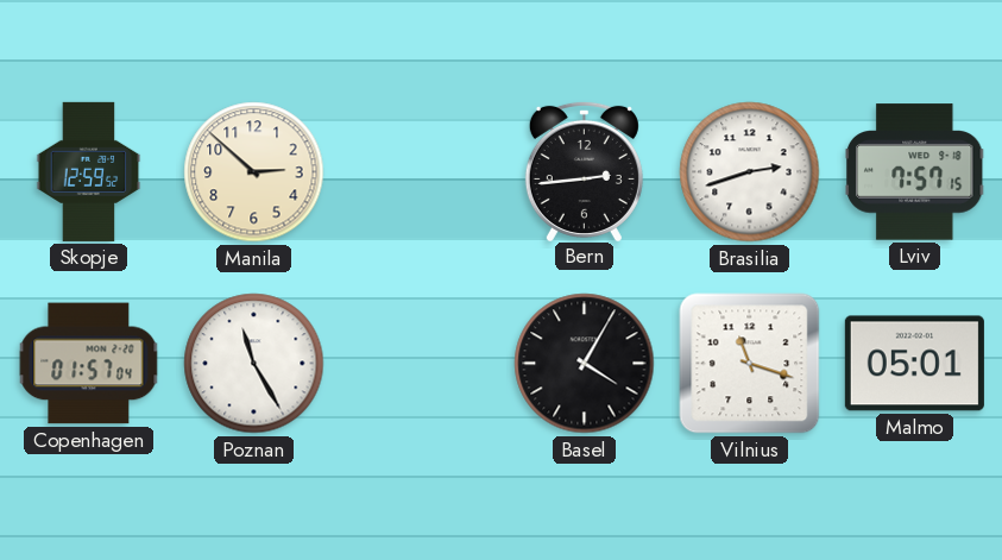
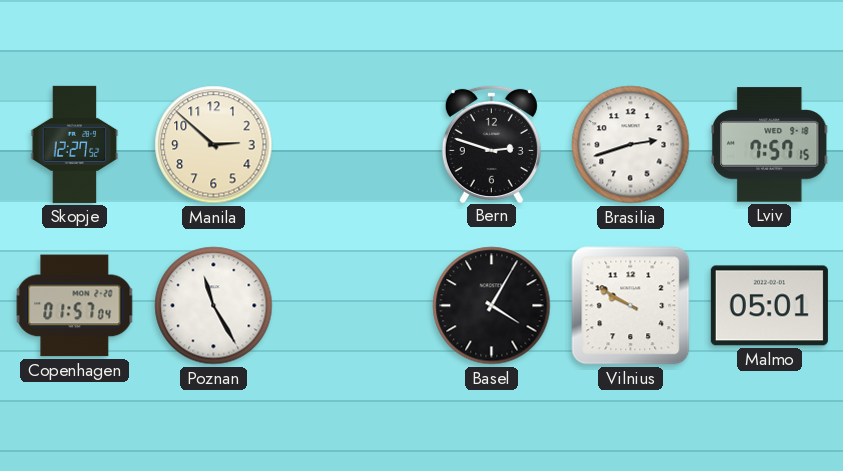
Skopje: 12:59 -> 12:27 (75, 144)
Bern: 2:44 -> 2:48 (491, 143)
Vilnius: 11:18 -> 9:50 (631, 306)
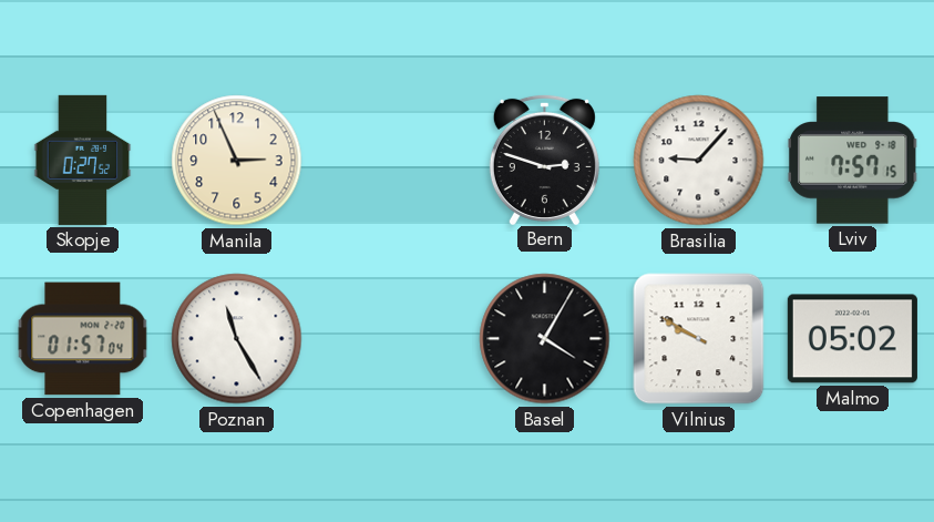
Skopje: 12:27 -> 0:27 (83, 160)
Manila: 2:52 -> 2:56 (237, 161)
Brasilia: 2:42 -> 9:07 (699, 161)
Malmo: 05:01 -> 05:02 (852, 339)
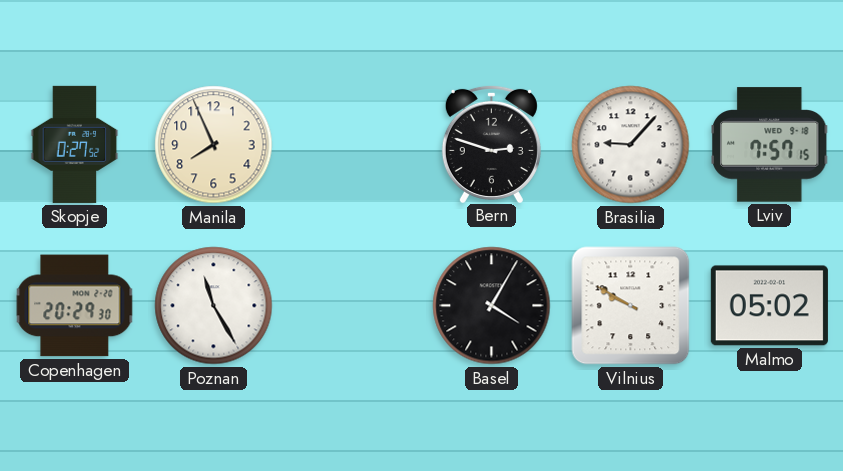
Manila: 2:56 -> 7:56 (214, 145)
Copenhagen: 01:57 -> 20:29 (75, 306)
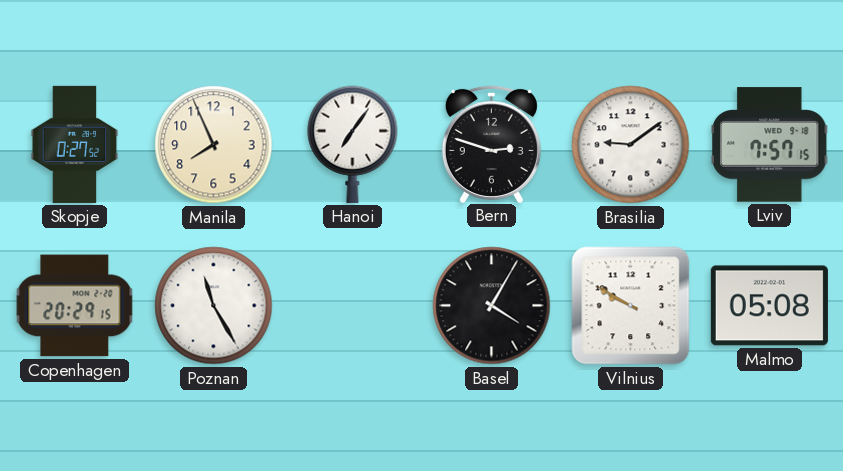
Hanoi: none -> 7:06 (353, 144)
Brasilia: 9:07 -> 9:09 (631, 145)
Copenhagen: 20:29:30 -> 20:29:15 (75, 306)
Malmo: 05:02 -> 05:08 (769, 306)
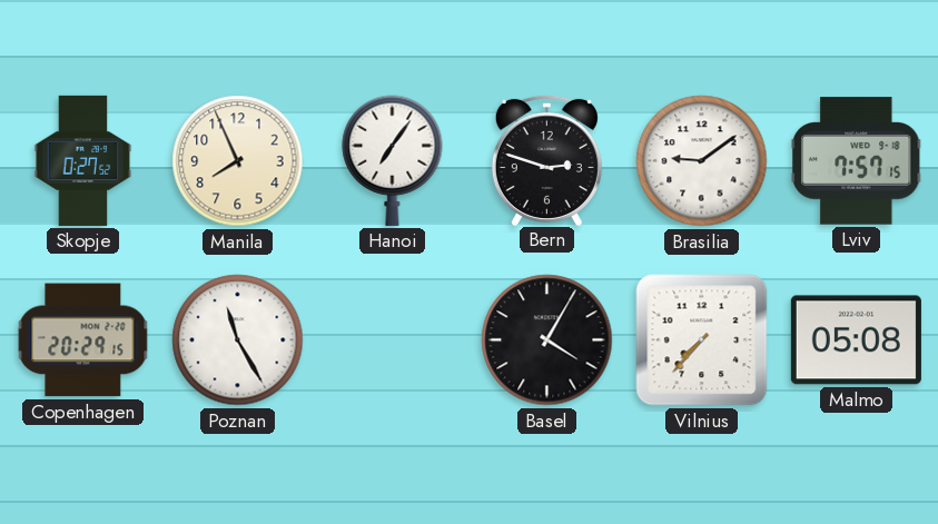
Vilnius: 9:50 -> 7:37 (702, 340)
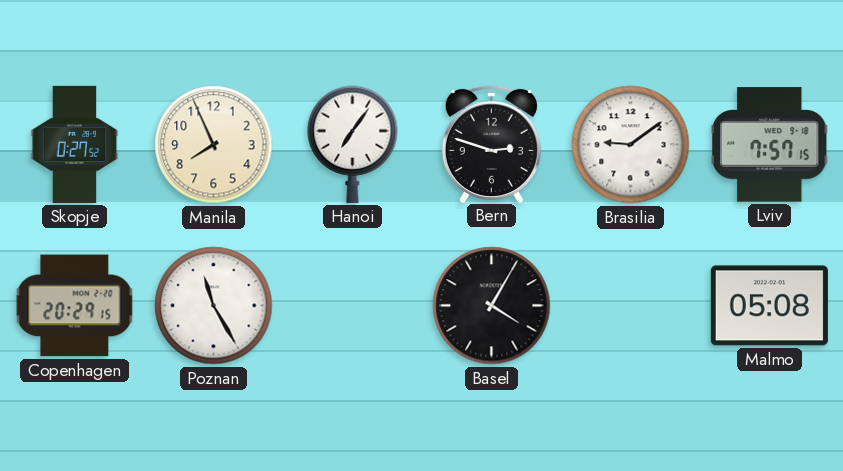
Vilnius: 7:37 -> none (702, 340)
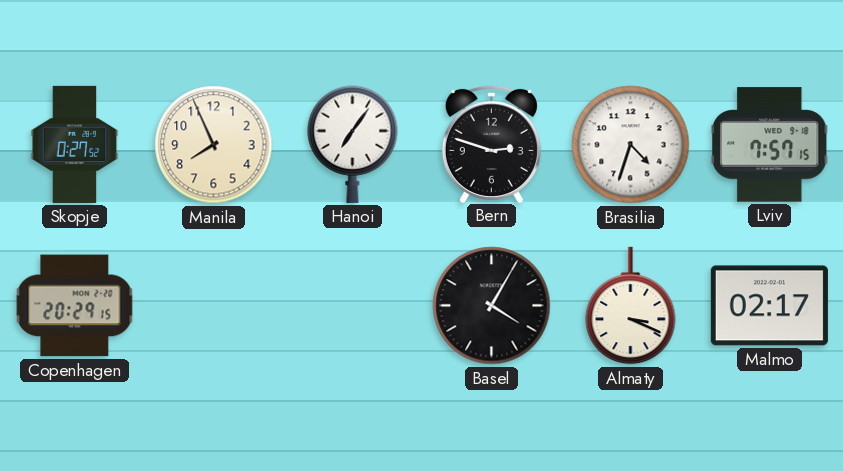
Brasilia: 9:09 -> 4:33 (631, 145)
Poznan: 11:25 -> none (214, 306)
Almaty: none -> 3:19 (631, 306)
Malmo: 05:08 -> 02:17 (769, 306)
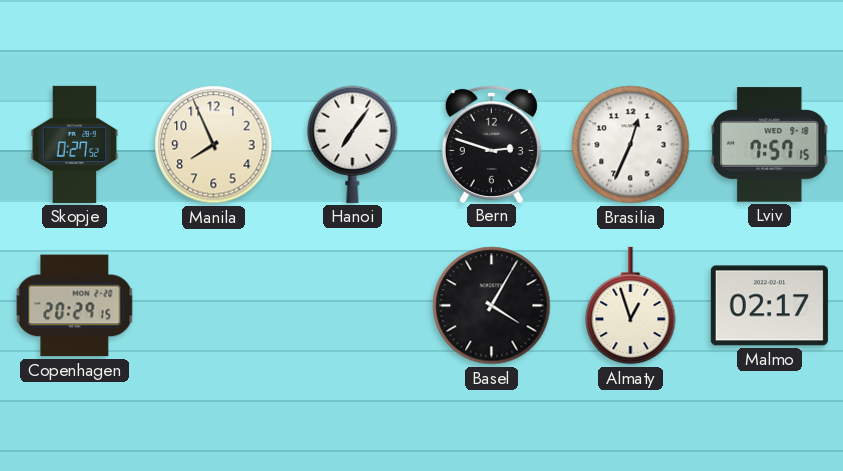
Brasilia: 4:33 -> 12:34 (631, 145)
Almaty: 3:19 -> 12:57 (631, 306)
